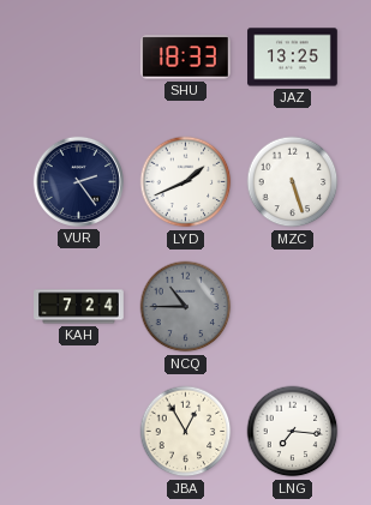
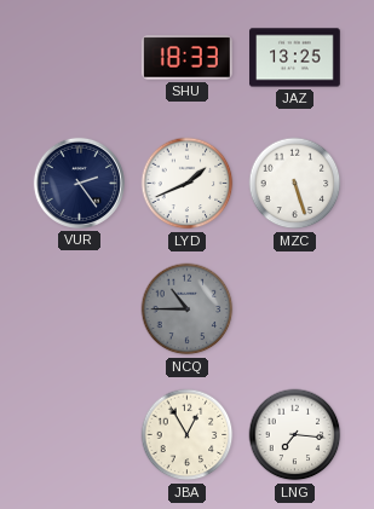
KAH: 7:24 -> none (79, 307)
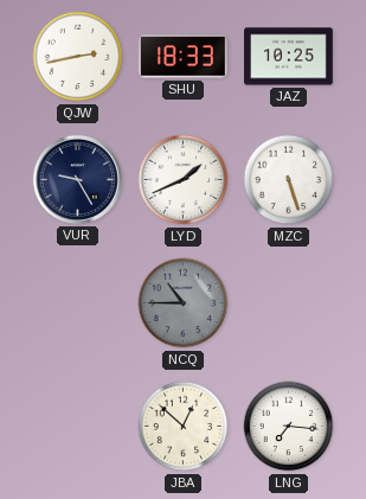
QJW: none -> 2:43 (78, 57)
JAZ: 13:25 -> 10:25 (289, 57)
VUR: 2:24 -> 9:25 (77, 179)
JBA: 12:55 -> 12:52 (184, 427)
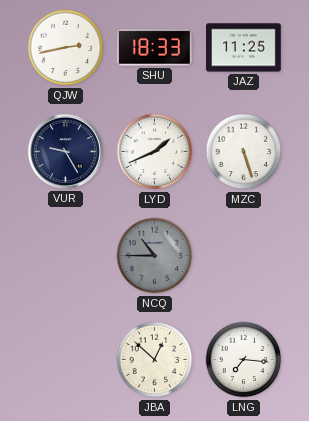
JAZ: 10:25 -> 11:25 (244, 48)
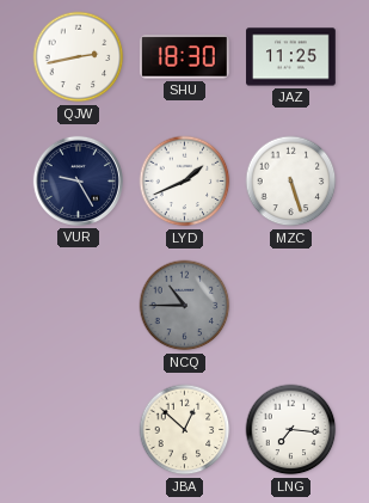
SHU: 18:33 -> 18:30 (184, 57)
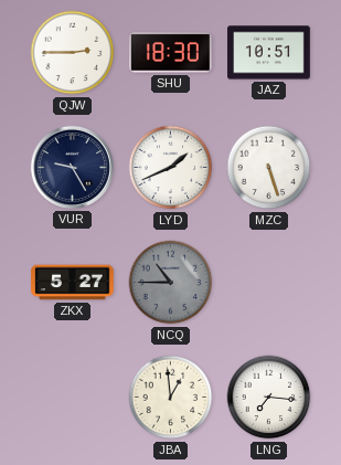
QJW: 2:43 -> 2:45 (73, 53)
JAZ: 11:25 -> 10:51 (269, 53)
ZKX: none -> 5:27 (73, 283)
JBA: 12:52 -> 12:59 (171, 398)
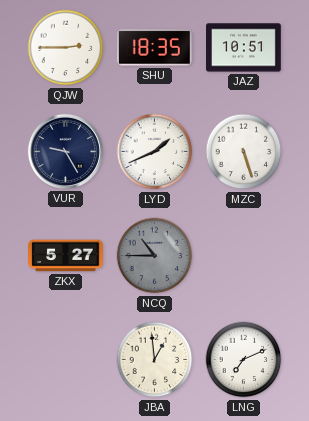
SHU: 18:30 -> 18:35 (154, 48)
LNG: 7:16 -> 7:11 (244, 360)
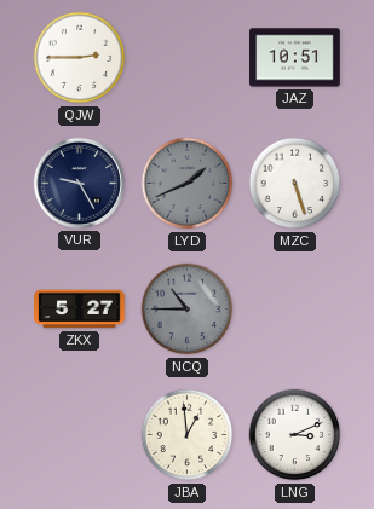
SHU: 18:35 -> none (154, 48)
LYD dial: white -> grey (188, 184)
LNG: 7:11 -> 3:11 (295, 435)
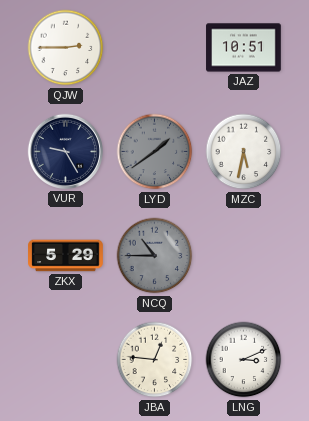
LYD: 1:41 -> 1:39 (155, 152)
MZC: 5:27 -> 5:32 (244, 152)
ZKX: 5:27 -> 5:29 (66, 256)
JBA: 12:59 -> 12:46 (155, 360)
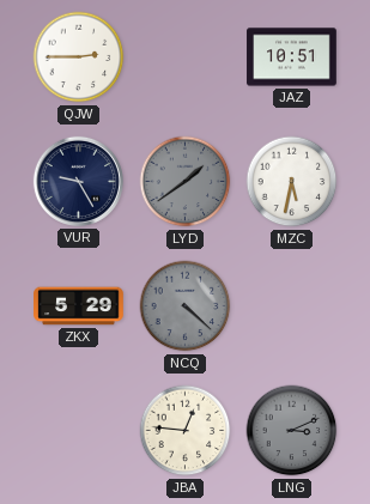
NCQ: 10:45 -> 4:22 (186, 306)
LNG dial: white -> grey (292, 431)
